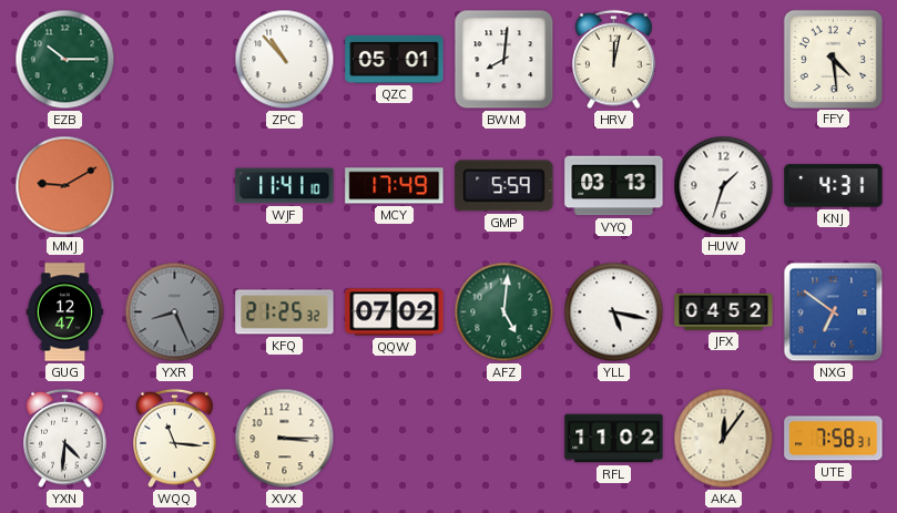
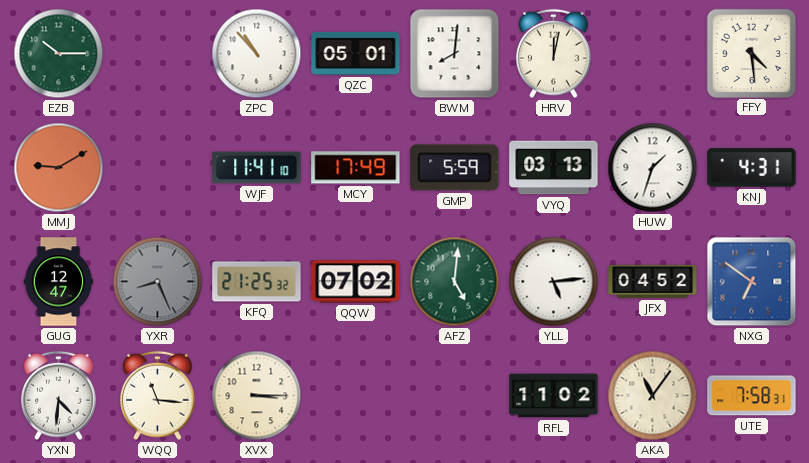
YLL: 5:17 -> 5:14 (554, 282)
AKA: 12:06 -> 11:06 (653, 396)
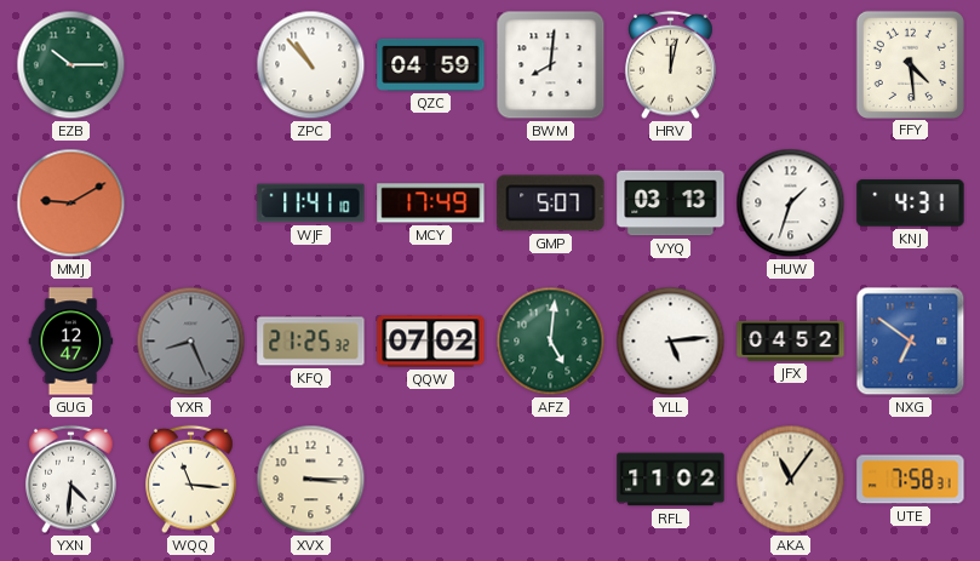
QZC: 05:01 -> 04:59 (431, 64)
GMP: 5:59 -> 5:07 (551, 204)
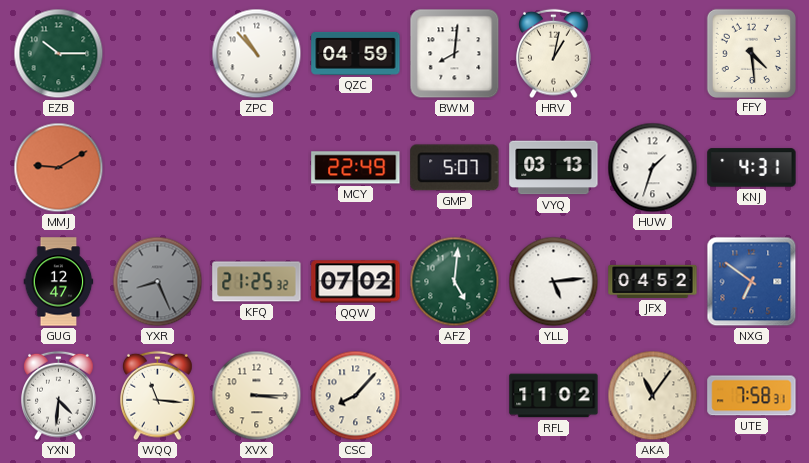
HRV: 12:02 -> 1:02 (554, 54)
WJF: 11:41 -> none (311, 204)
MCY: 17:49 -> 22:49 (356, 168)
CSC: none -> 8:07 (356, 396)
